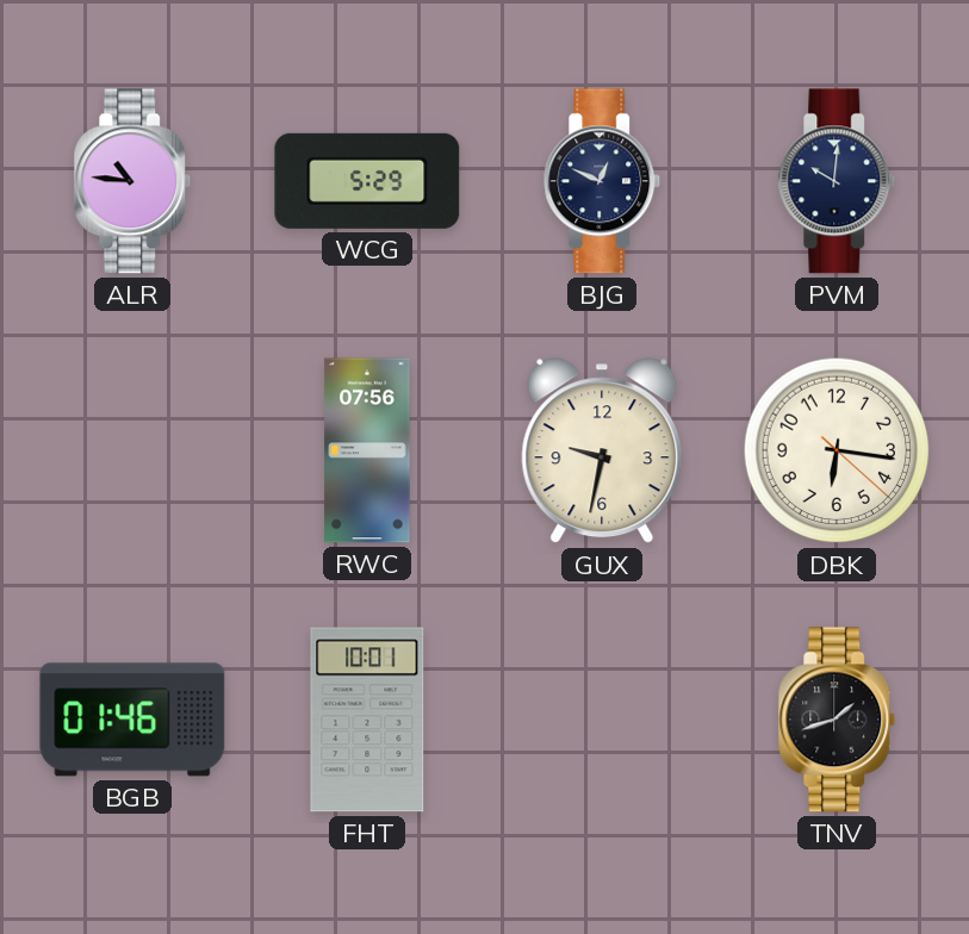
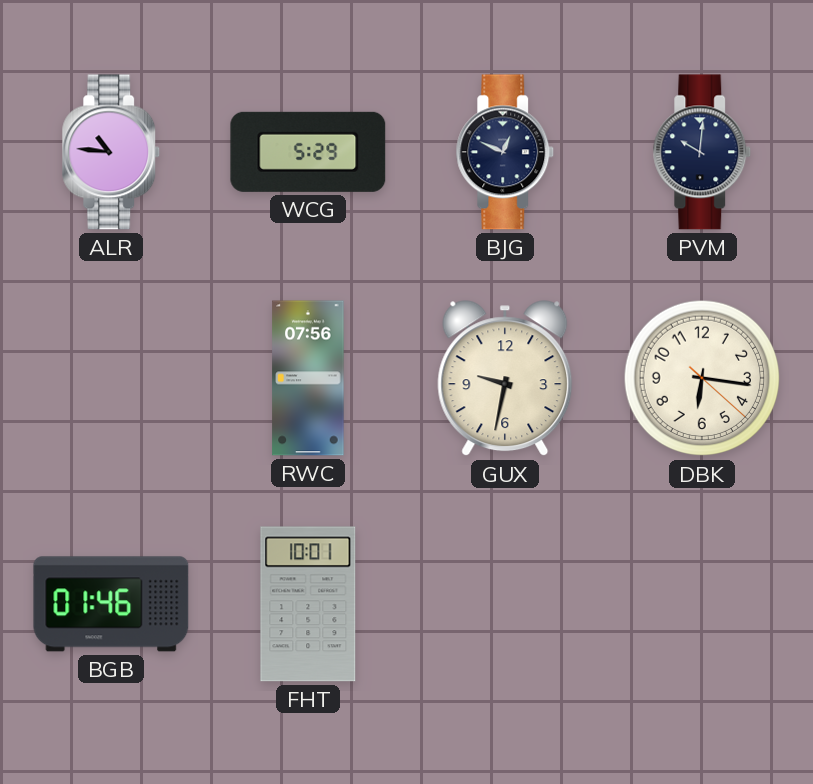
TNV: 1:42 -> none (837, 720)
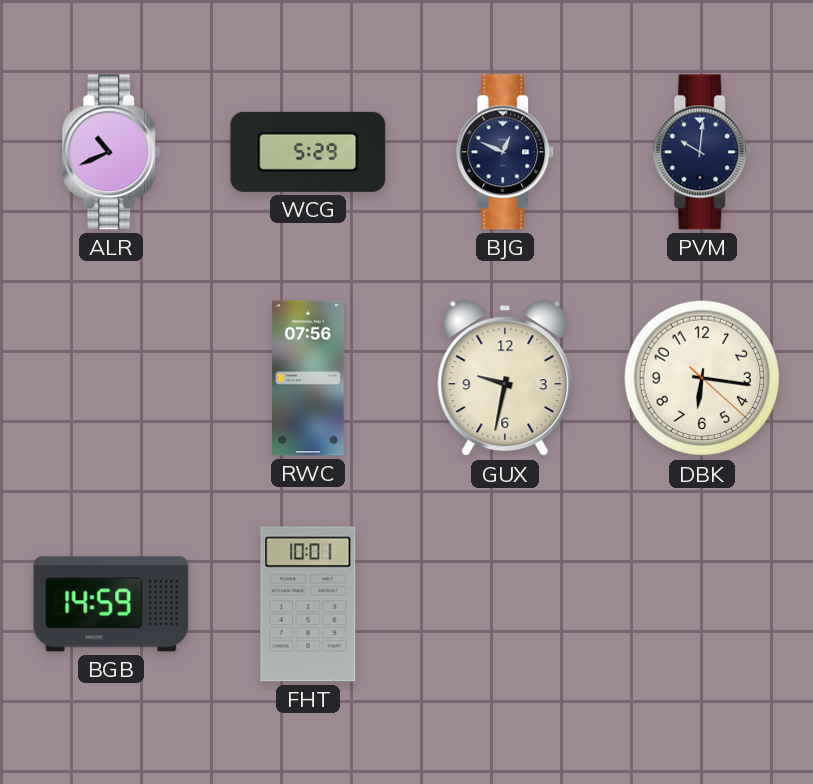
ALR: 10:46 -> 10:41 (111, 152)
BGB: 01:46 -> 14:59 (111, 604)
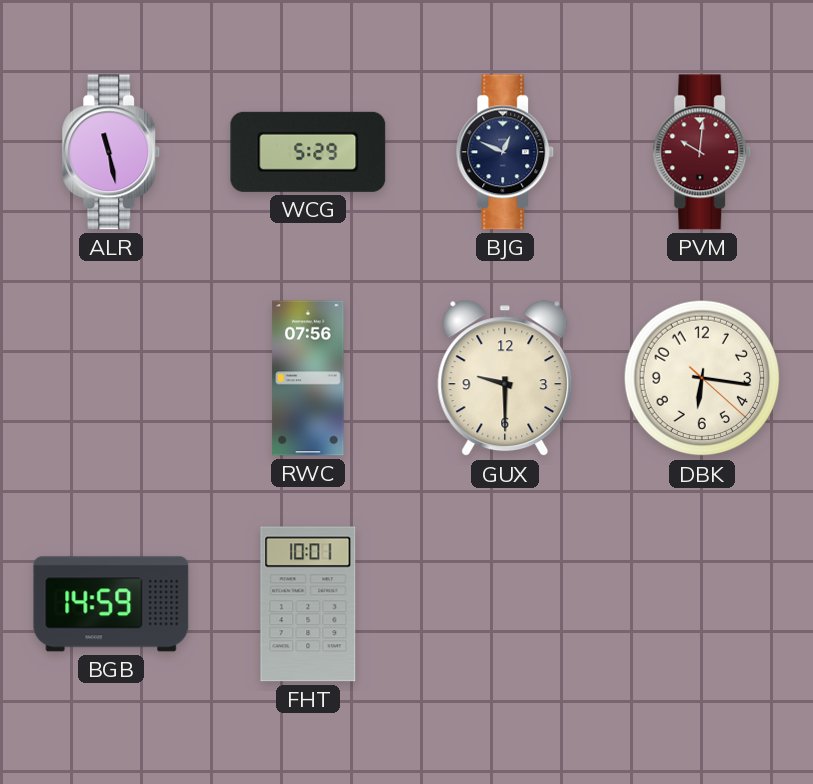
ALR: 10:41 -> 11:28 (111, 152)
PVM dial: navy -> burgundy (702, 152)
GUX: 9:32 -> 9:30 (505, 379)
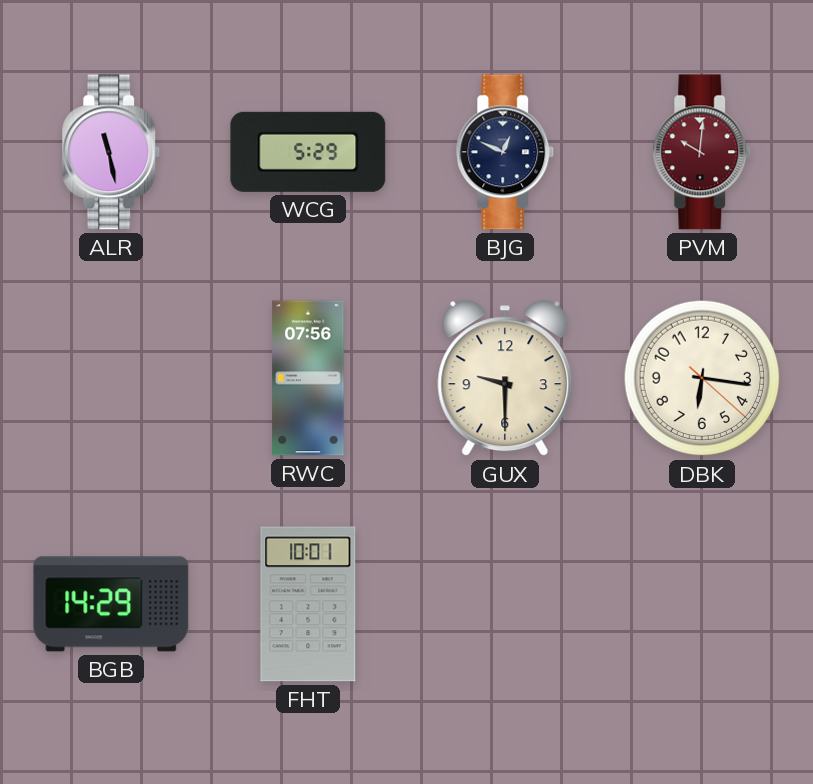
BGB: 14:59 -> 14:29 (111, 604)
